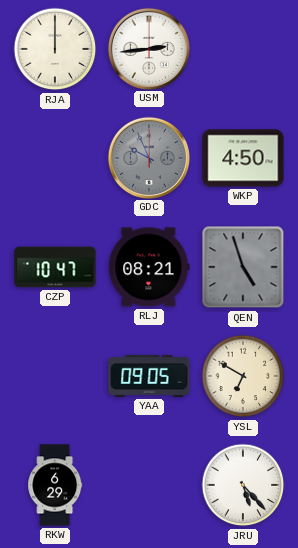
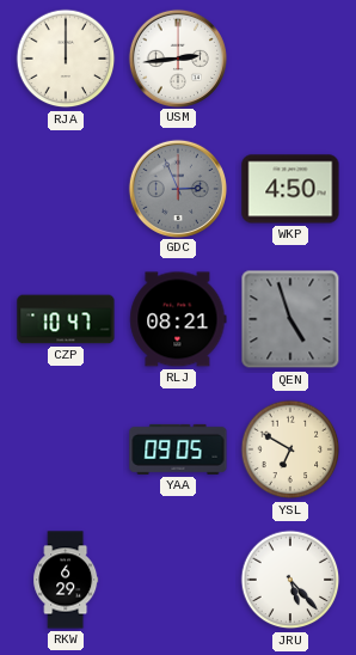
GDC: 9:56 -> 2:56 (177, 188)
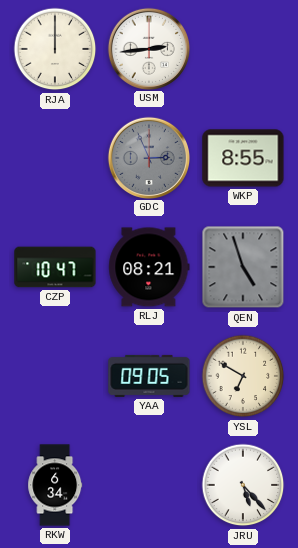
WKP: 4:50 -> 8:55 (243, 158)
RKW: 6:29 -> 6:34 (55, 485)
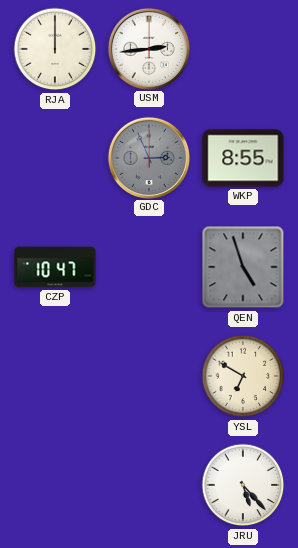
RLJ: 08:21 -> none (149, 267)
YAA: 09:05 -> none (149, 376)
RKW: 6:34 -> none (55, 485)
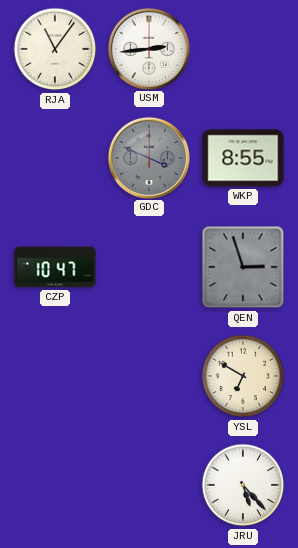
RJA: 12:00 -> 11:06 (55, 49)
GDC: 2:56 -> 3:49 (148, 157)
QEN: 4:57 -> 2:57 (243, 267)
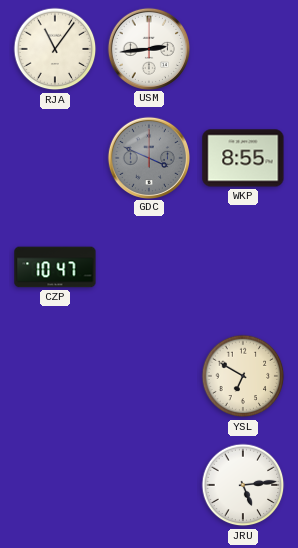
QEN: 2:57 -> none (243, 267)
JRU: 5:23 -> 5:14 (243, 485)
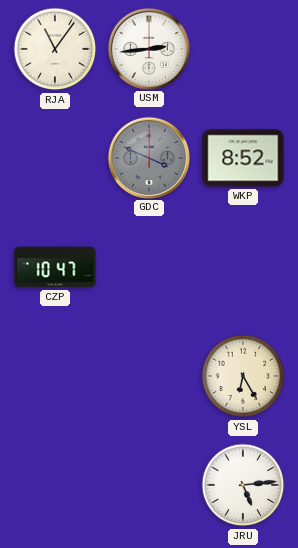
WKP: 8:55 -> 8:52 (243, 158)
YSL: 6:50 -> 6:25 (243, 376)
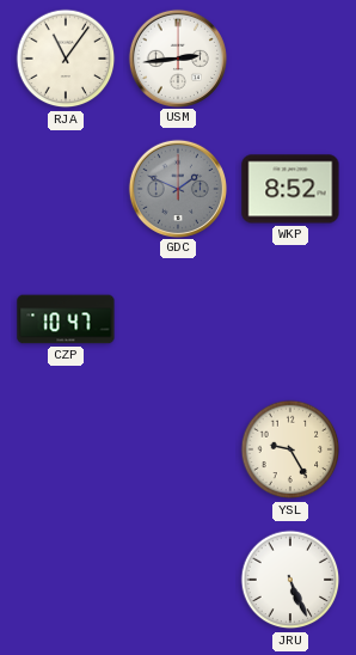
GDC: 3:49 -> 1:49 (177, 188)
YSL: 6:25 -> 9:25 (290, 449)
JRU: 5:14 -> 5:26 (290, 580)
